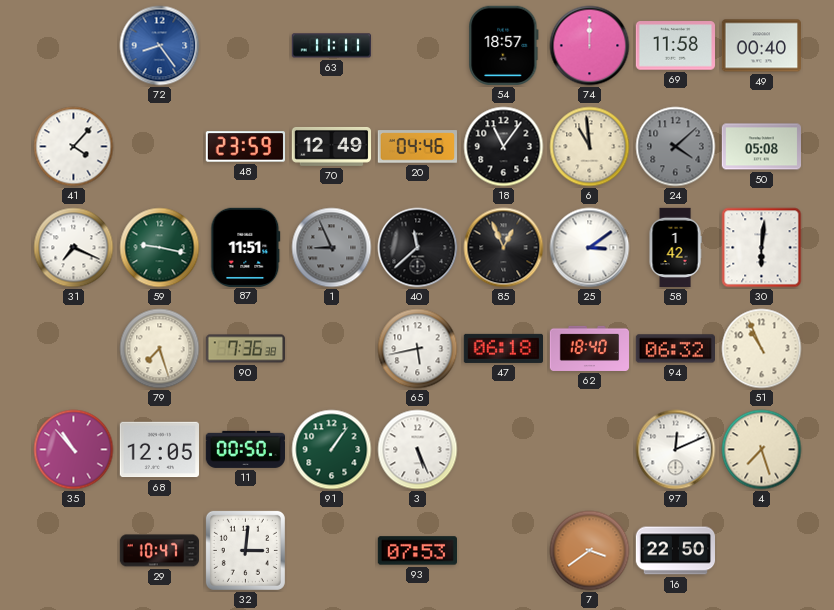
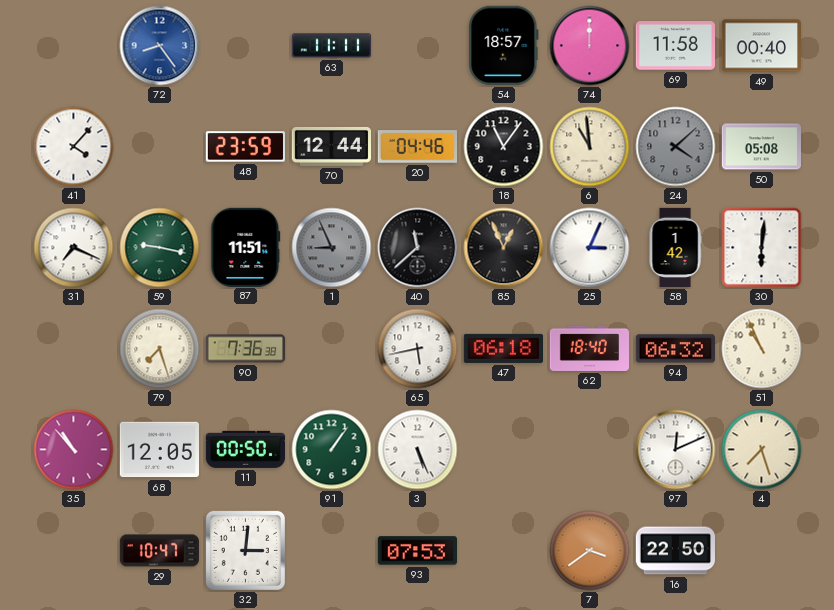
70: 12:49 -> 12:44 (331, 146)
25: 3:09 -> 3:04 (590, 248)
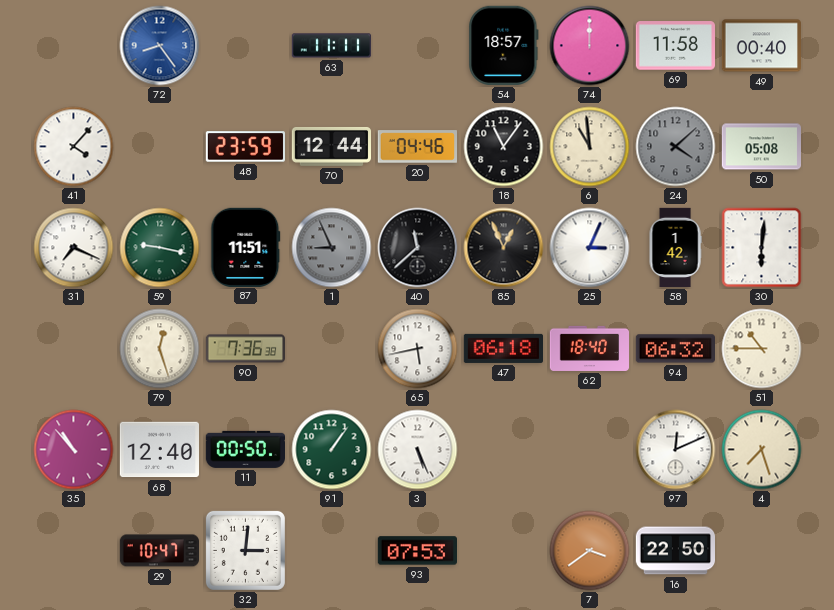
79: 7:27 -> 12:27 (160, 349)
51: 10:56 -> 10:45 (762, 349)
68: 12:05 -> 12:40 (159, 450)
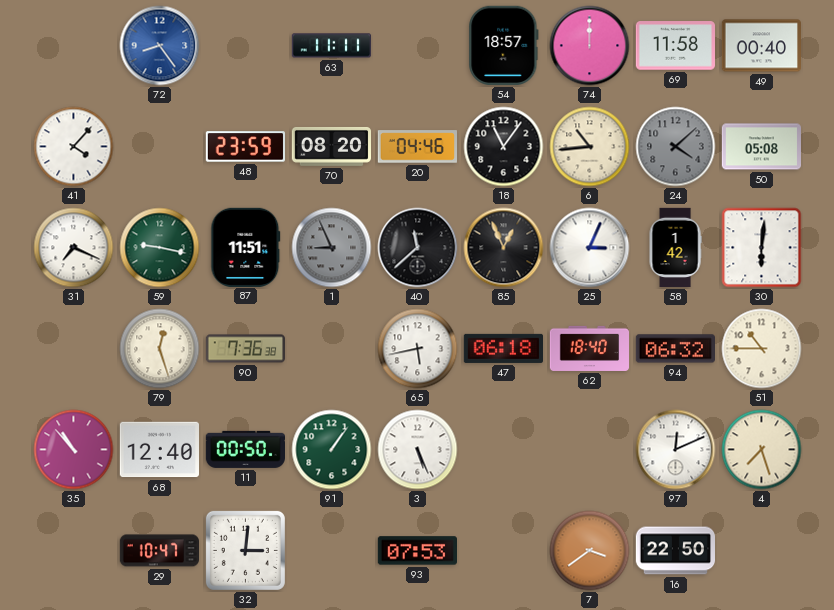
70: 12:44 -> 08:20 (331, 146)
6: 10:59 -> 10:44 (590, 147)
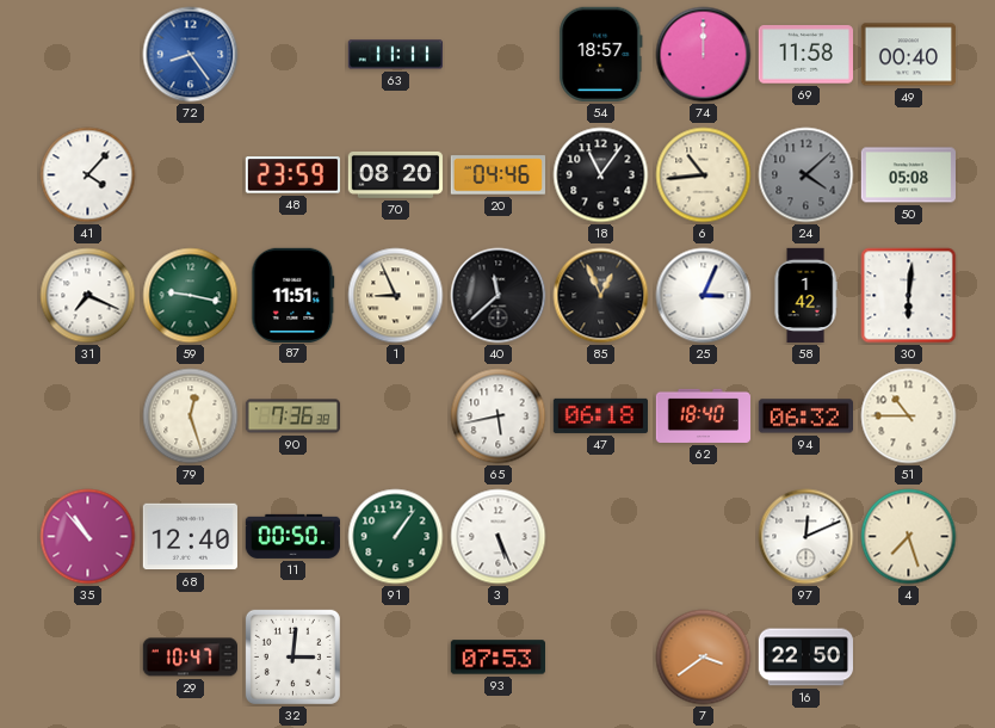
1 dial: grey -> cream (396, 296)
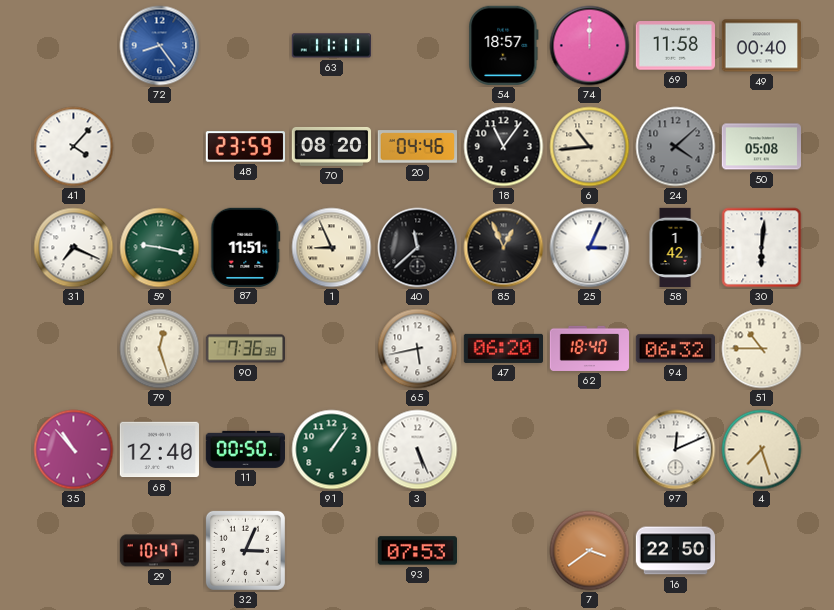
47: 06:18 -> 06:20 (503, 348)
32: 3:01 -> 3:04 (245, 550)
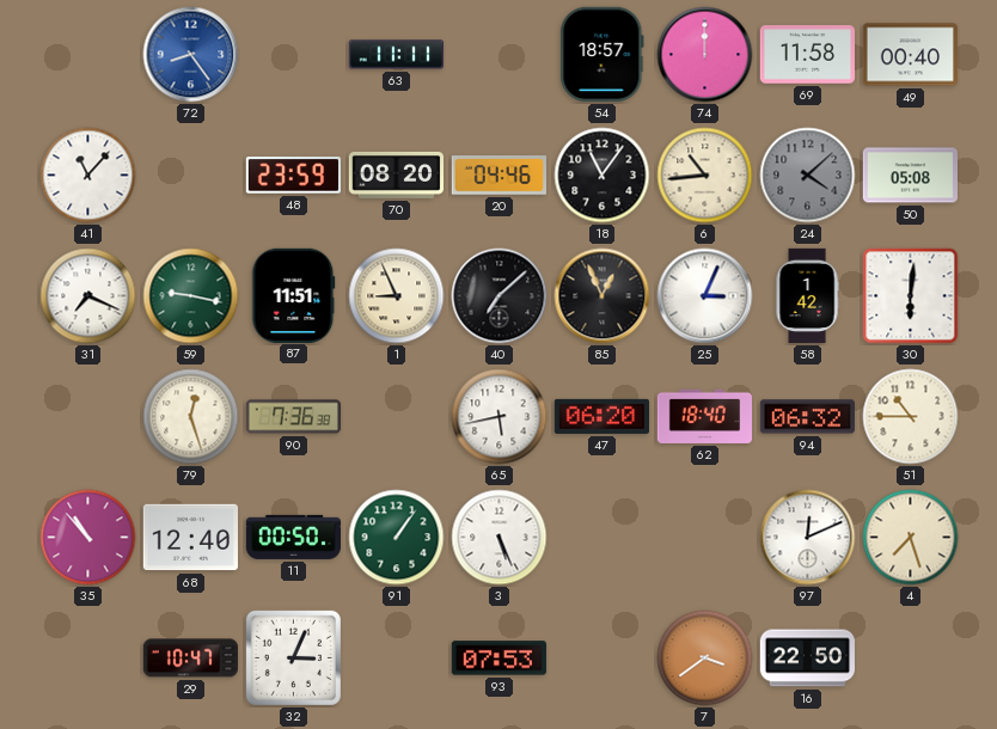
41: 4:07 -> 11:07 (88, 176)
40: 11:38 -> 7:08 (500, 296)
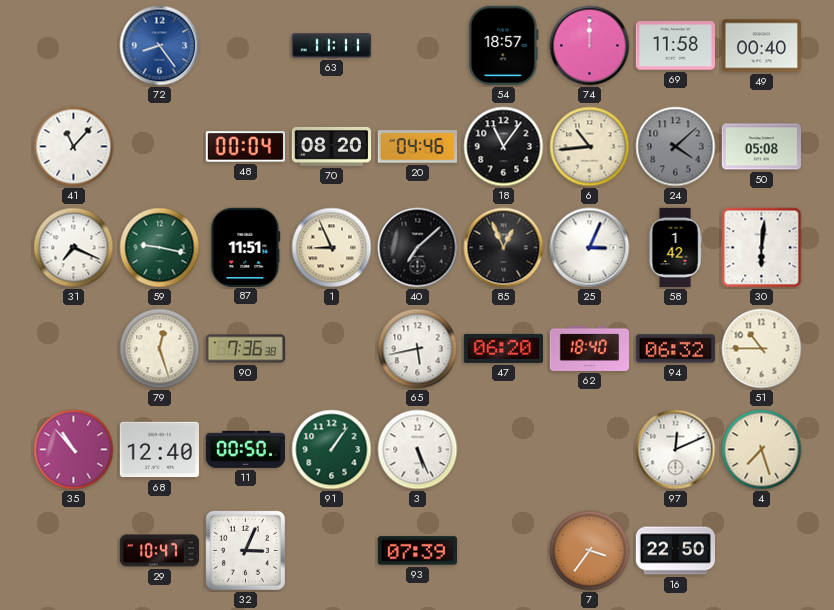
48: 23:59 -> 00:04 (245, 147)
93: 07:53 -> 07:39 (417, 551)
7: 3:39 -> 3:36 (590, 551)
